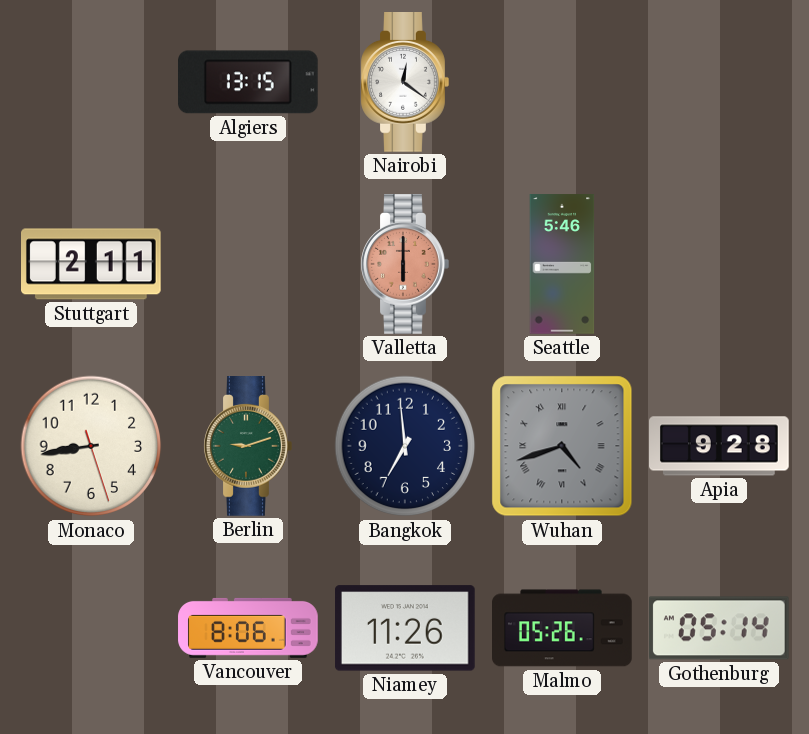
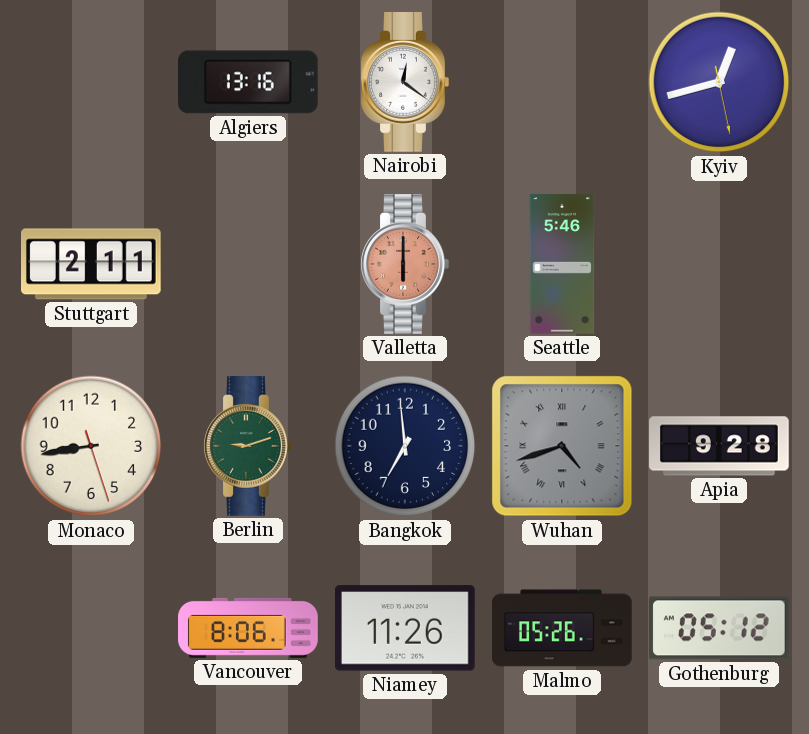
Algiers: 13:15 -> 13:16 (249, 82)
Kyiv: none -> 12:42 (719, 82)
Gothenburg: 05:14 -> 05:12 (720, 628)
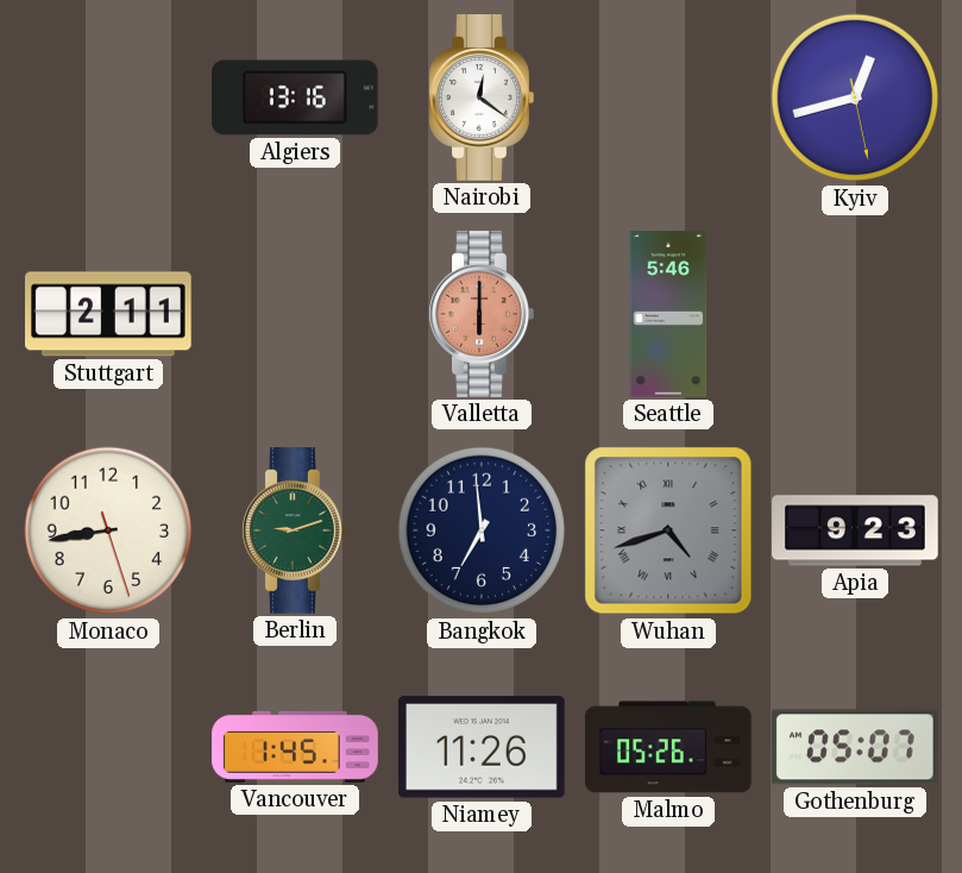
Apia: 9:28 -> 9:23 (856, 530)
Vancouver: 8:06 -> 1:45 (295, 747)
Gothenburg: 05:12 -> 05:07 (856, 747)
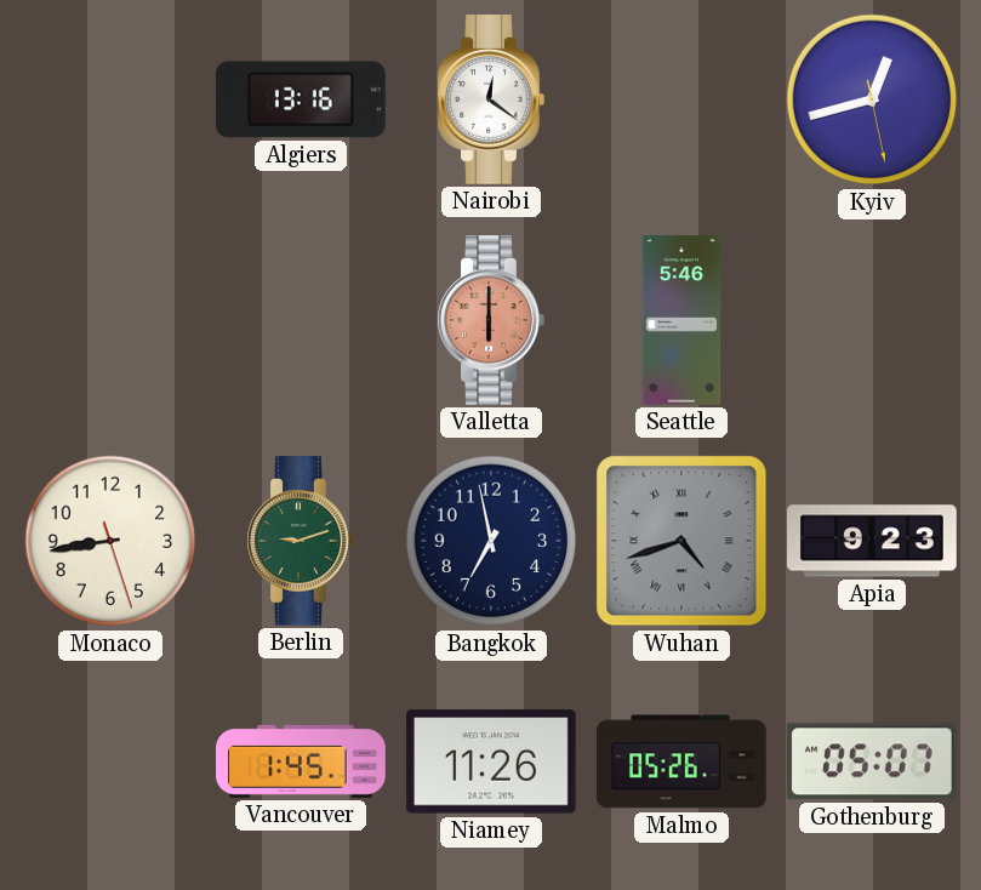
Stuttgart: 2:11 -> none (109, 314)
Bangkok: 6:59 -> 6:58 (491, 541)
